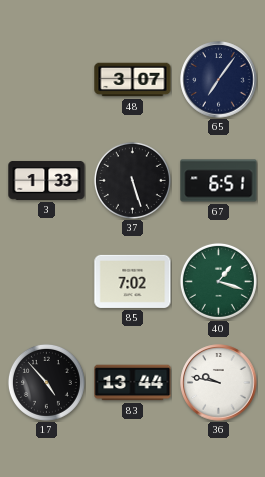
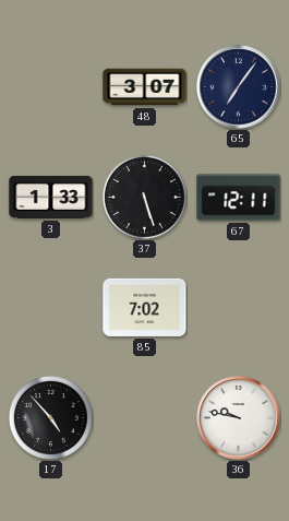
67: 6:51 -> 12:11 (239, 198)
40: 1:18 -> none (218, 281)
83: 13:44 -> none (133, 383)
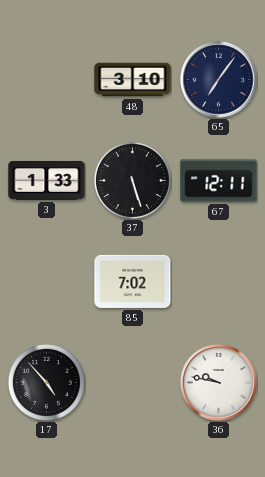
48: 3:07 -> 3:10 (133, 80)
